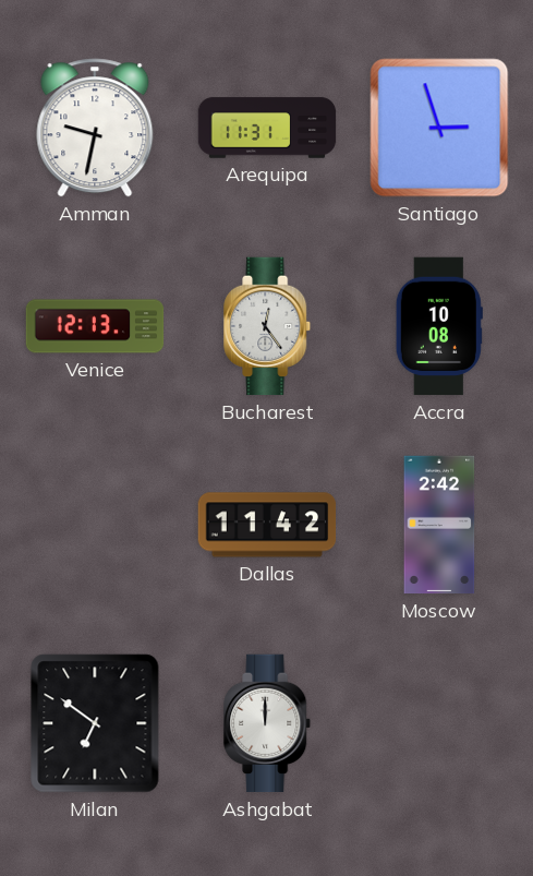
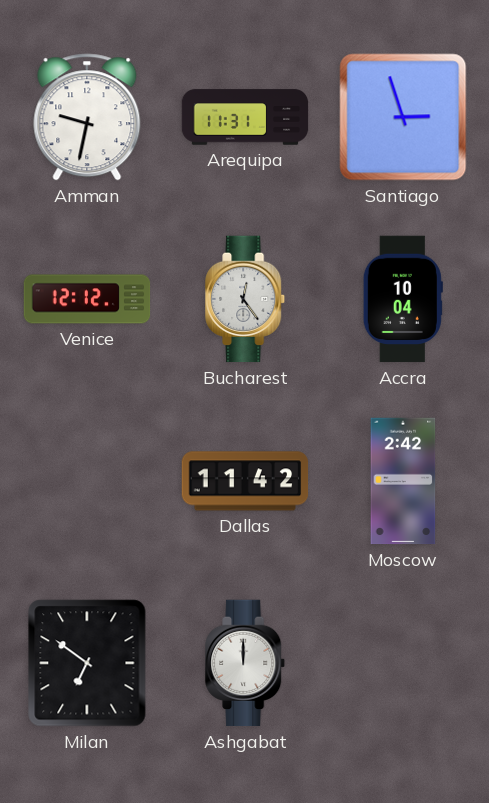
Venice: 12:13 -> 12:12 (87, 299)
Accra: 10:08 -> 10:04 (403, 299)
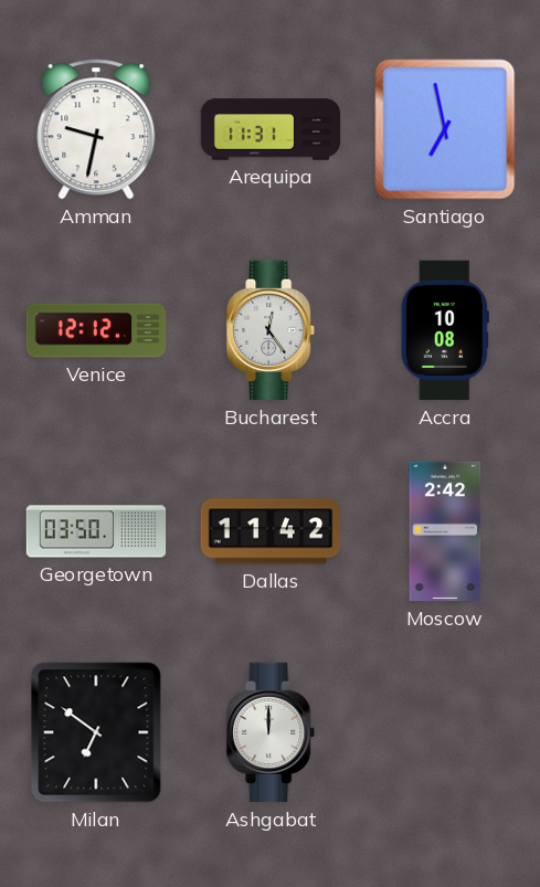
Santiago: 2:57 -> 6:58 (445, 129)
Accra: 10:04 -> 10:08 (445, 330)
Georgetown: none -> 03:50 (96, 531)
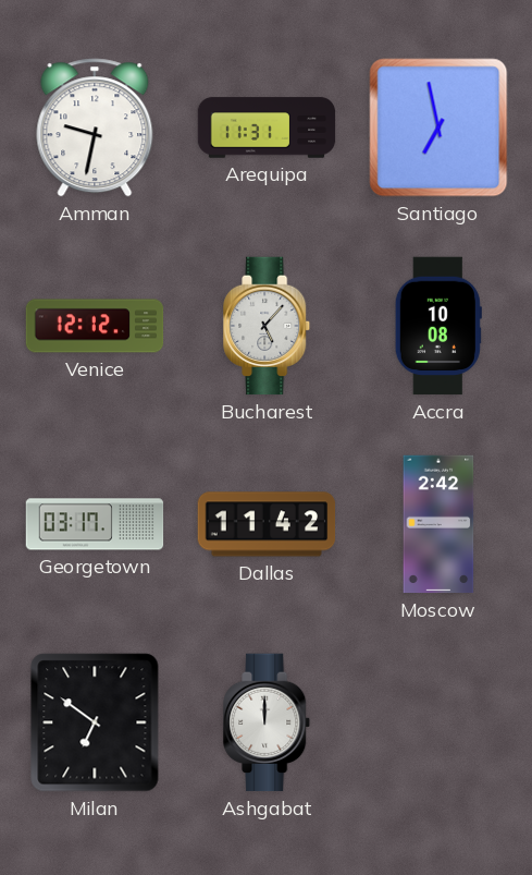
Bucharest: 12:24 -> 5:07 (268, 326)
Georgetown: 03:50 -> 03:17 (95, 524)
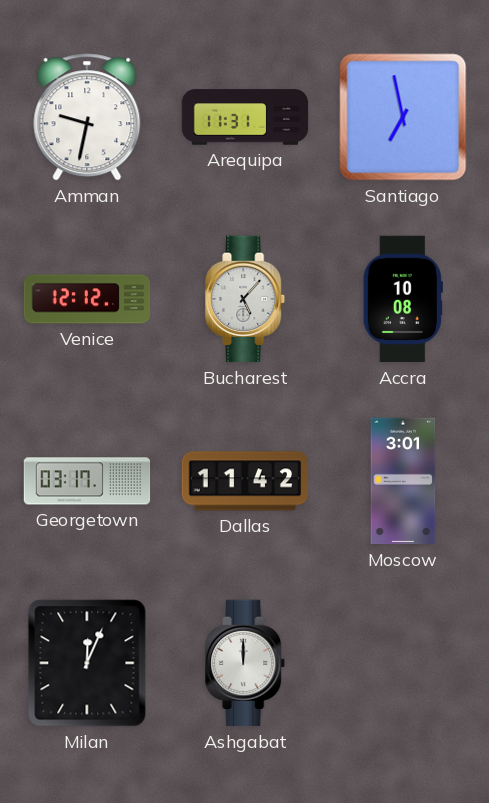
Moscow: 2:42 -> 3:01 (403, 481)
Milan: 6:51 -> 12:04 (87, 663)
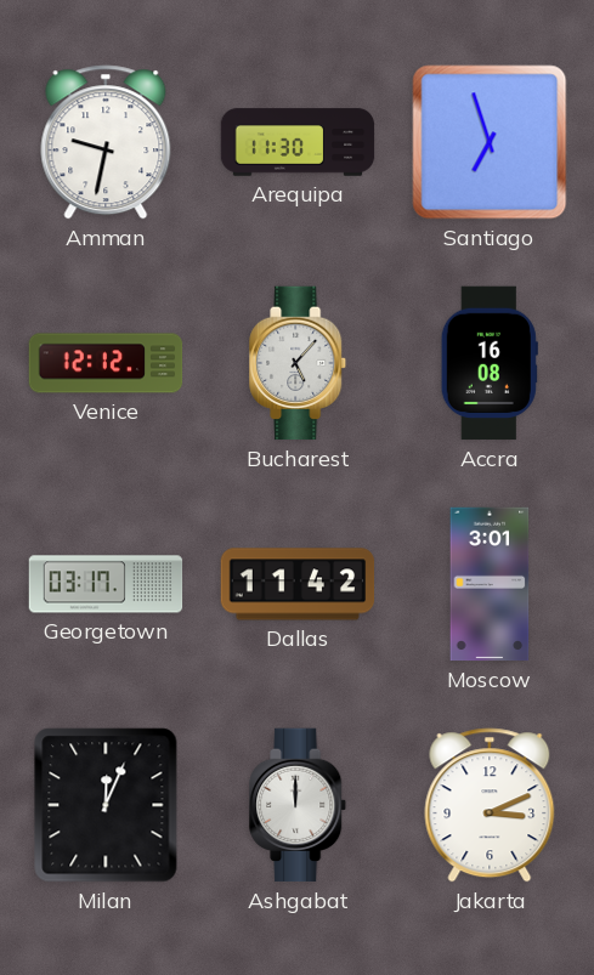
Arequipa: 11:31 -> 11:30 (298, 142)
Santiago: 6:58 -> 6:57 (490, 142)
Accra: 10:08 -> 16:08 (490, 363)
Jakarta: none -> 3:11 (490, 805)
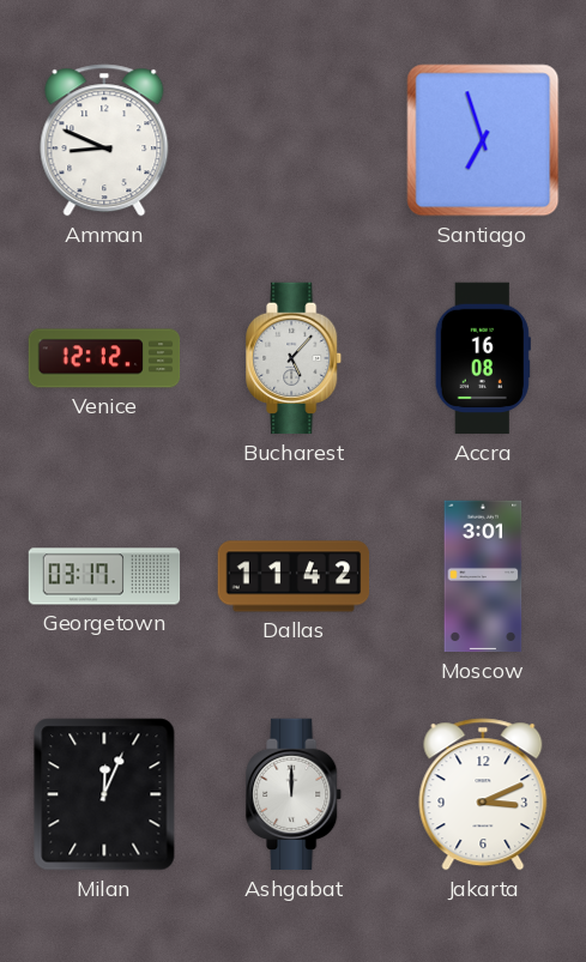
Amman: 9:32 -> 8:49 (104, 140)
Arequipa: 11:30 -> none (298, 142)
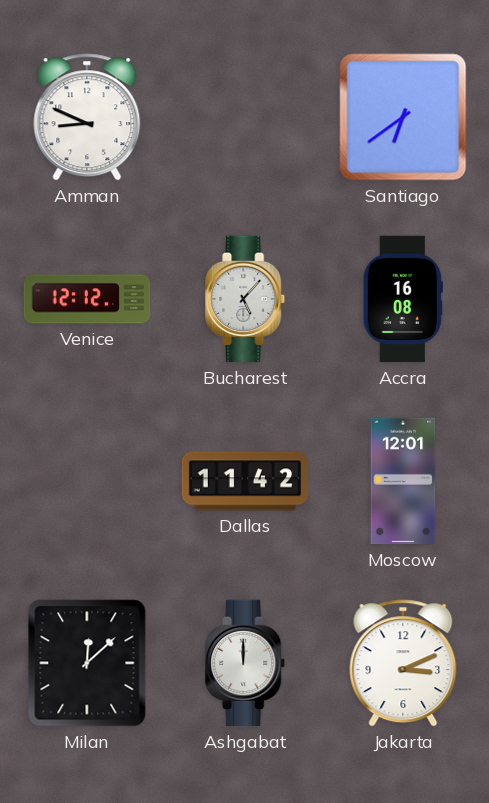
Santiago: 6:57 -> 6:39 (403, 117)
Georgetown: 03:17 -> none (104, 576)
Moscow: 3:01 -> 12:01 (403, 481)
Milan: 12:04 -> 12:08 (87, 663)
